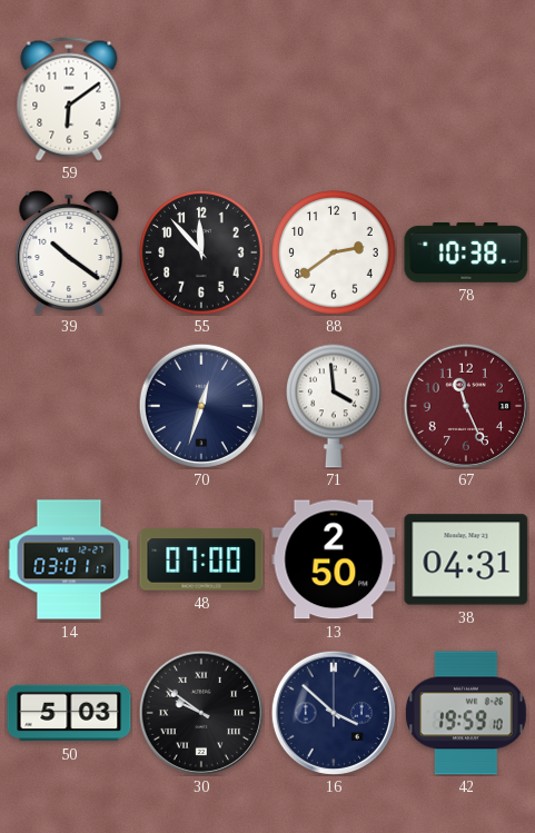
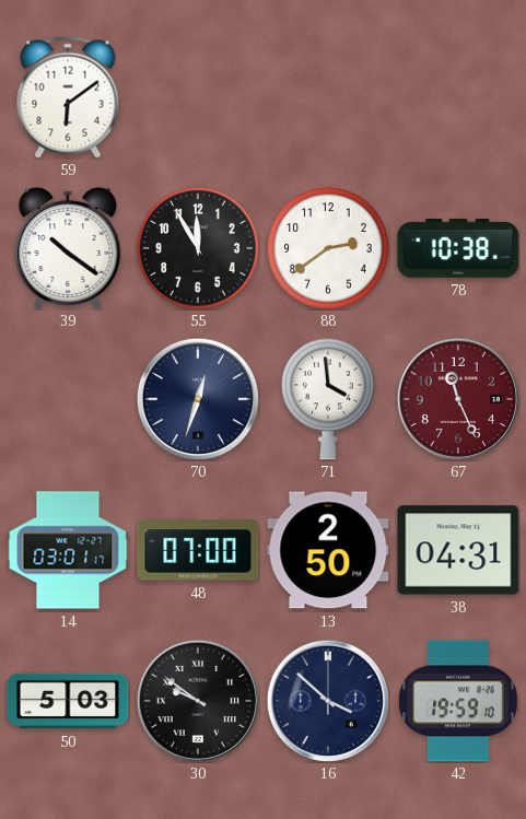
55: 11:53 -> 11:55 (198, 248)
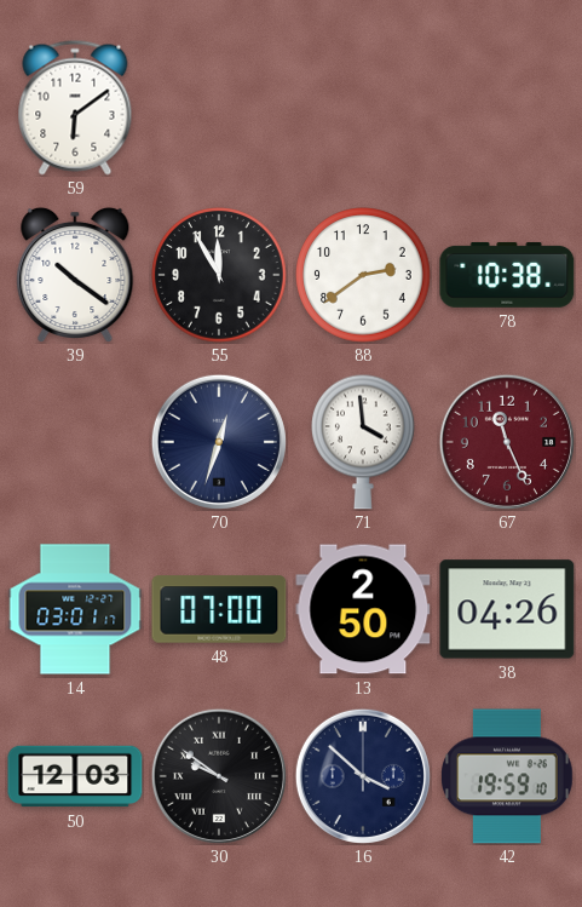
38: 04:31 -> 04:26 (507, 609)
50: 5:03 -> 12:03 (75, 776)
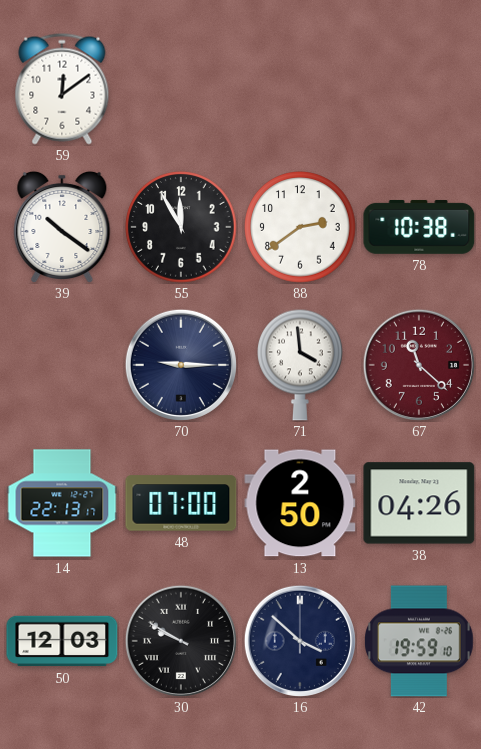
59: 6:09 -> 12:09 (62, 89)
70: 12:33 -> 9:15 (181, 365)
67: 11:26 -> 11:22 (419, 365)
14: 03:01 -> 22:13 (62, 503)
30: 9:51 -> 9:50 (181, 641)
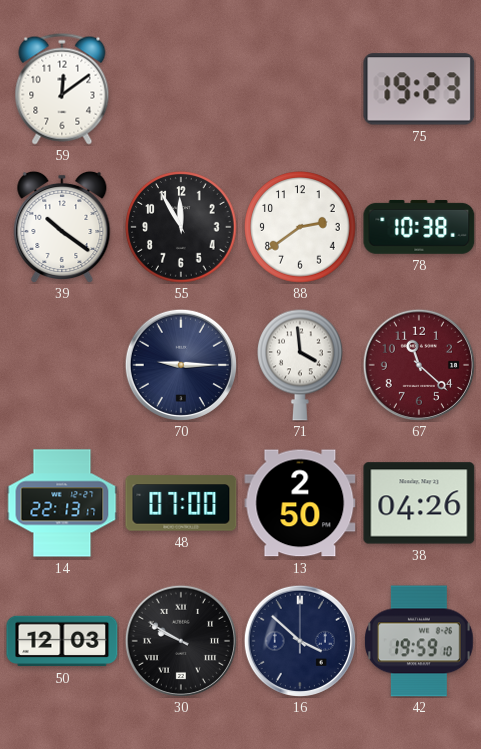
75: none -> 19:23 (419, 89)
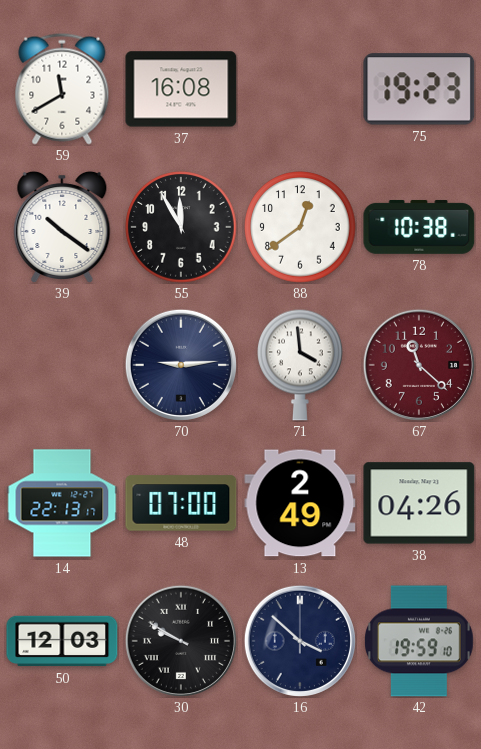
59: 12:09 -> 11:40 (62, 89)
37: none -> 16:08 (181, 89)
88: 2:39 -> 12:39 (300, 227)
70: 9:15 -> 9:14 (181, 365)
13: 2:50 -> 2:49 (300, 503)
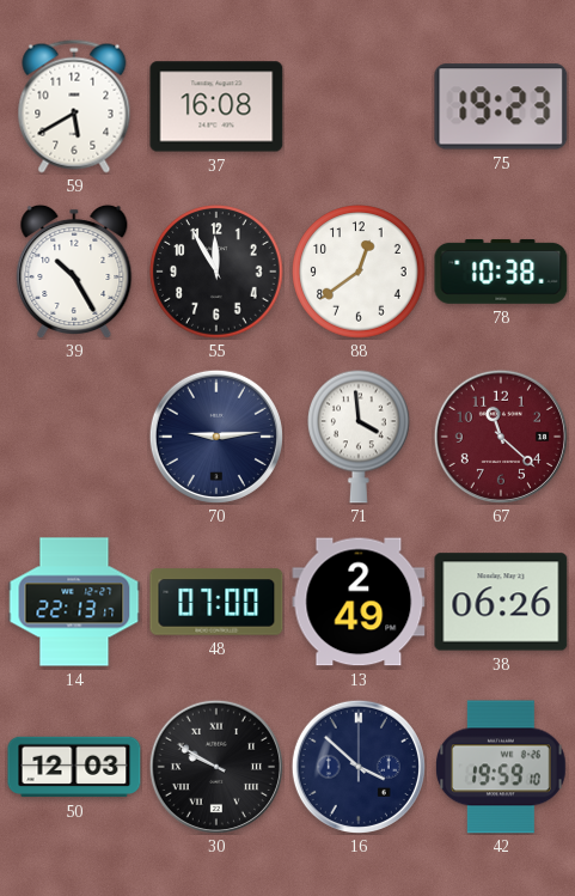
59: 11:40 -> 5:40 (74, 106)
39: 10:21 -> 10:25 (74, 270)
38: 04:26 -> 06:26 (501, 602)
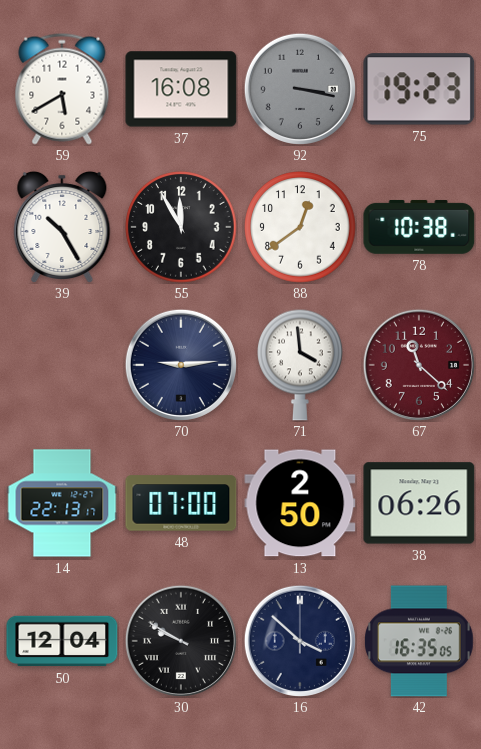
92: none -> 3:17 (300, 89)
13: 2:49 -> 2:50 (300, 503)
50: 12:03 -> 12:04 (62, 641)
42: 19:59 -> 16:35 (420, 641)
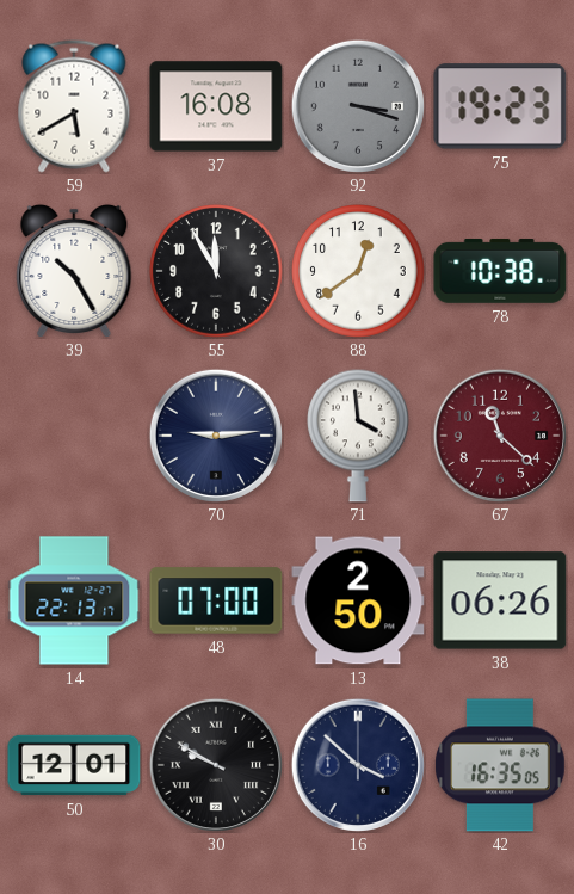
92: 3:17 -> 3:18 (358, 106)
50: 12:04 -> 12:01 (74, 765)
